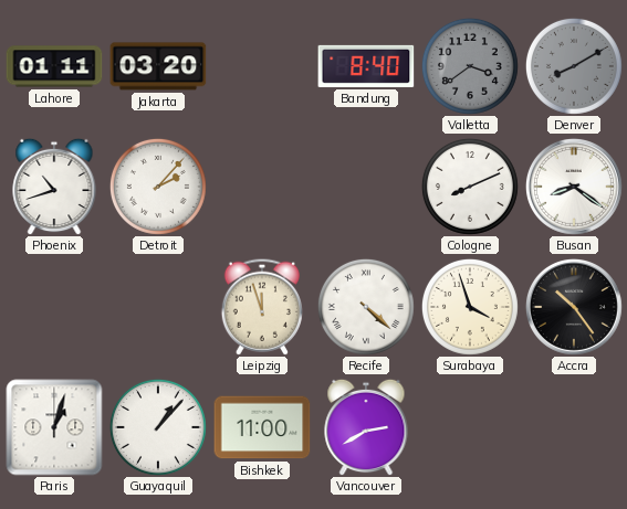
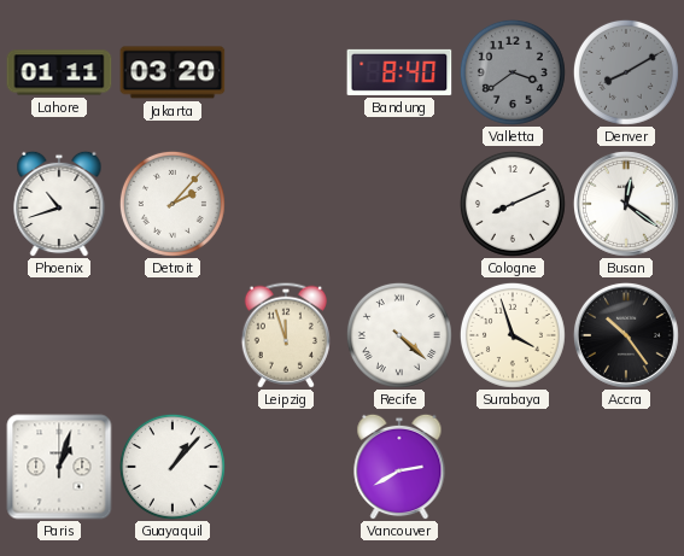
Busan: 8:21 -> 12:21 (626, 204)
Bishkek: 11:00 -> none (262, 427)
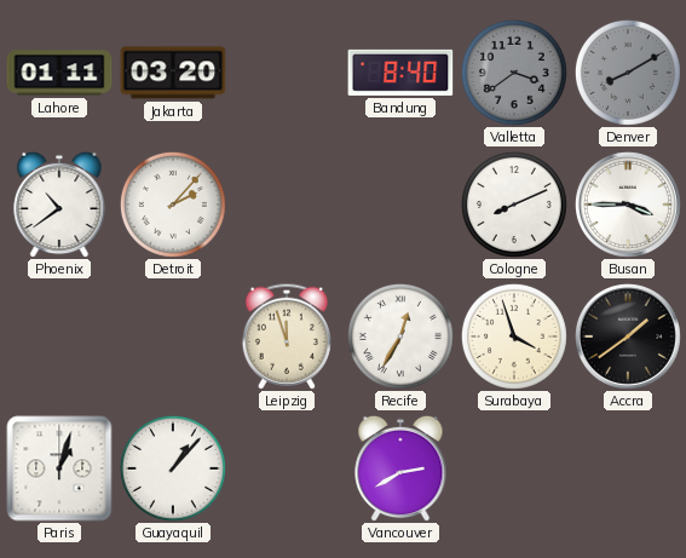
Phoenix: 10:42 -> 10:39 (59, 205)
Busan: 12:21 -> 3:45 (628, 205)
Recife: 4:22 -> 12:35 (400, 336)
Accra: 10:24 -> 1:39 (628, 336)
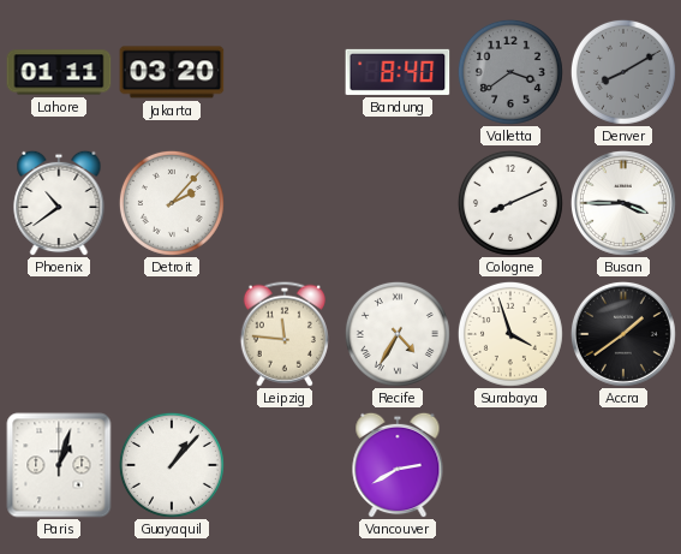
Leipzig: 11:57 -> 11:46 (285, 334)
Recife: 12:35 -> 4:35 (398, 334)
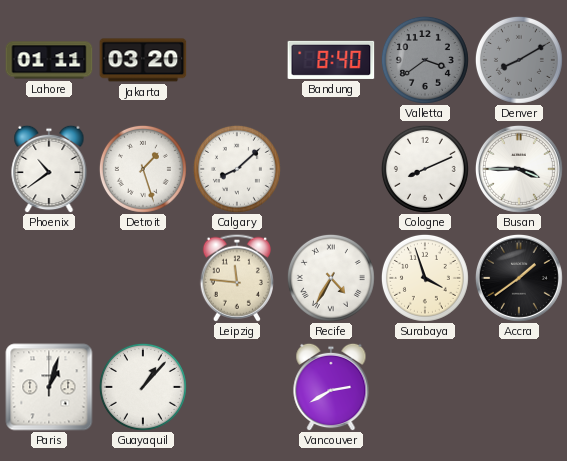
Detroit: 2:07 -> 1:27 (143, 169)
Calgary: none -> 8:08 (237, 169)
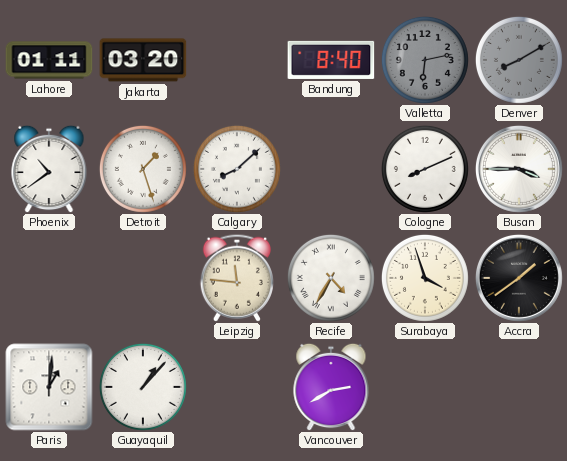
Valletta: 3:39 -> 6:13 (425, 60)
Paris: 1:03 -> 1:01 (49, 387)
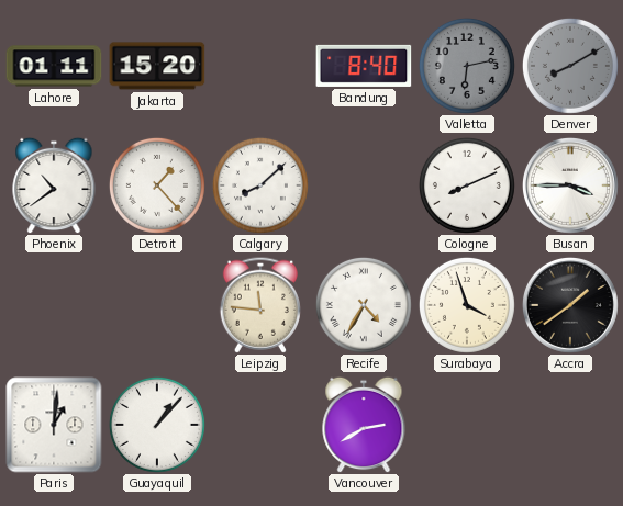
Jakarta: 03:20 -> 15:20 (157, 66)
Detroit: 1:27 -> 1:23 (157, 185)
